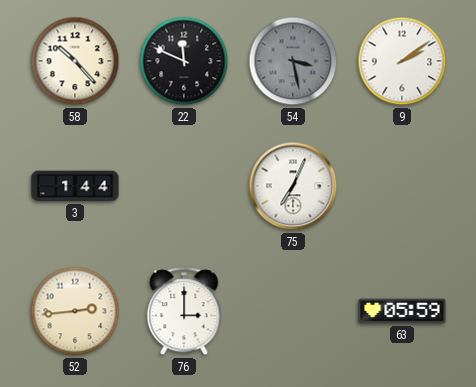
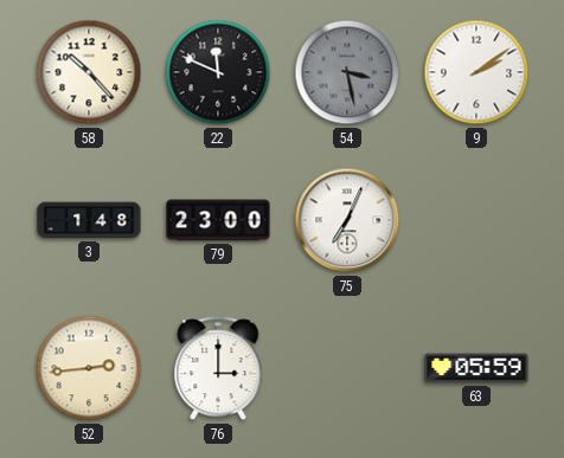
3: 1:44 -> 1:48 (89, 220)
79: none -> 23:00 (218, 220)
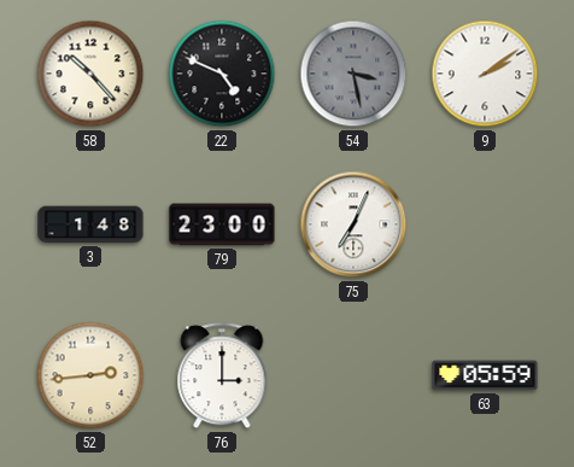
22: 11:49 -> 4:49 (222, 74)
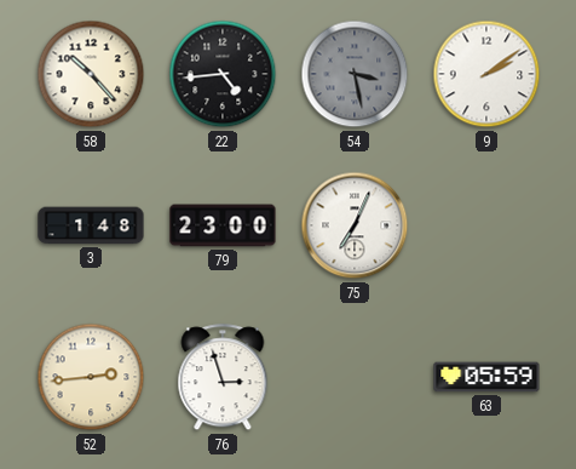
22: 4:49 -> 4:44 (223, 74)
76: 3:00 -> 2:57 (223, 378)
